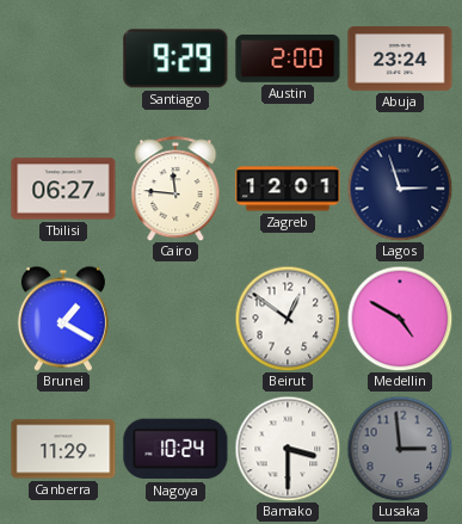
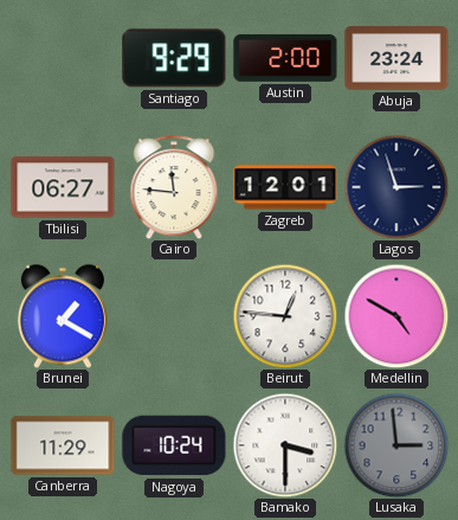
Beirut: 12:51 -> 12:46 (285, 316)
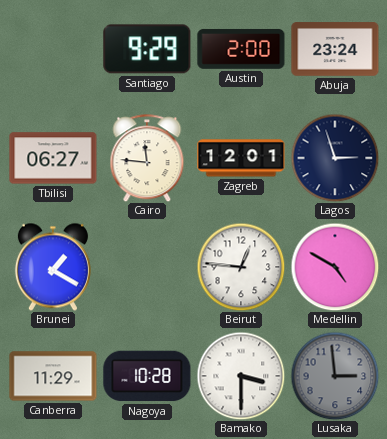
Nagoya: 10:24 -> 10:28 (147, 376)
